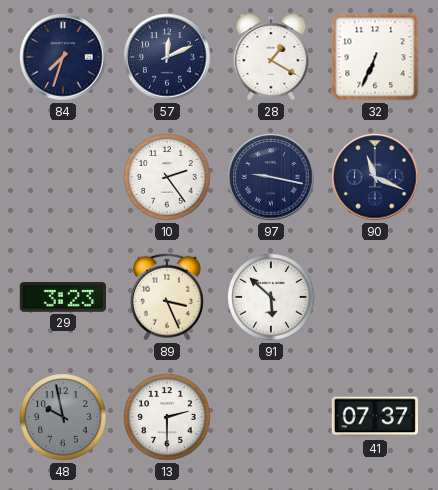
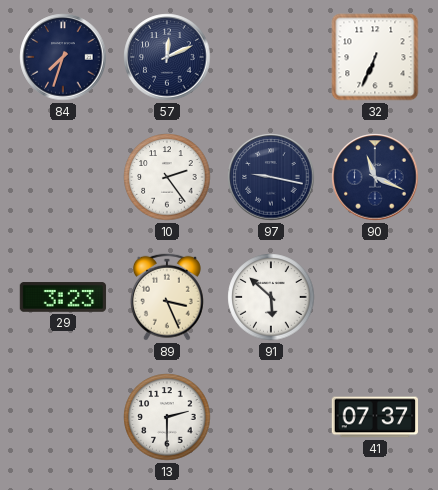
28: 1:20 -> none (271, 58)
48: 9:58 -> none (63, 417)
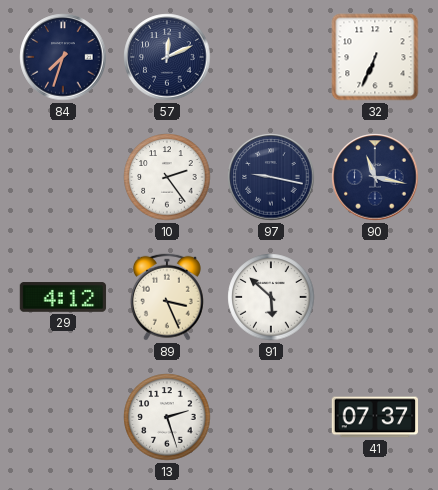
90: 11:19 -> 11:17 (375, 177)
29: 3:23 -> 4:12 (63, 297)
13: 2:30 -> 2:27 (167, 417)
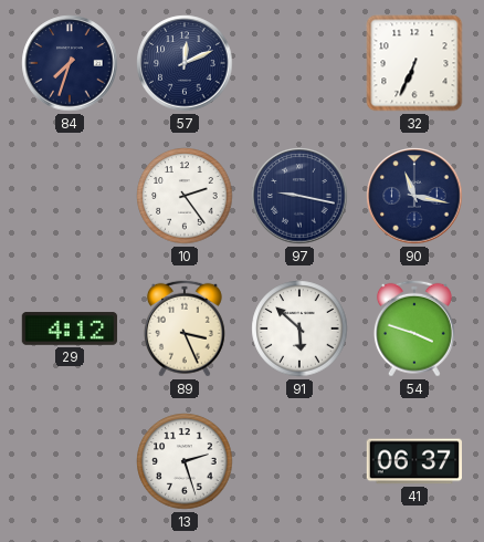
54: none -> 3:48 (414, 329)
41: 07:37 -> 06:37 (414, 461)
